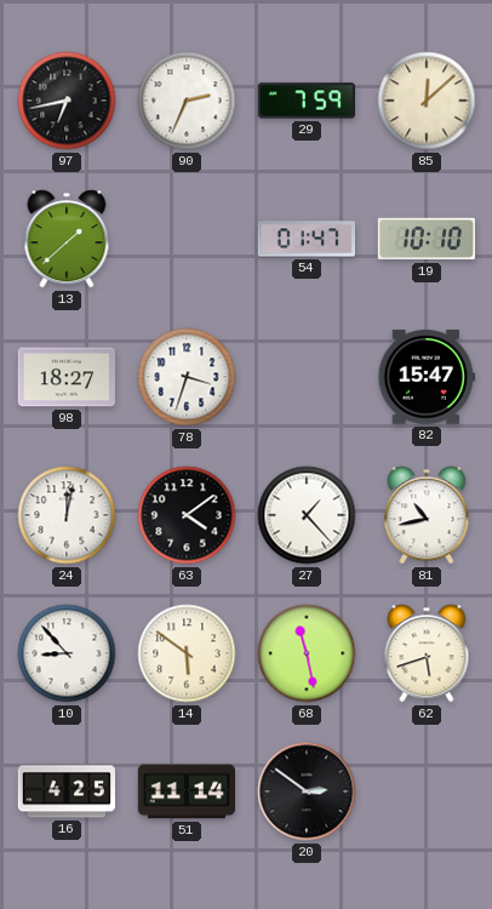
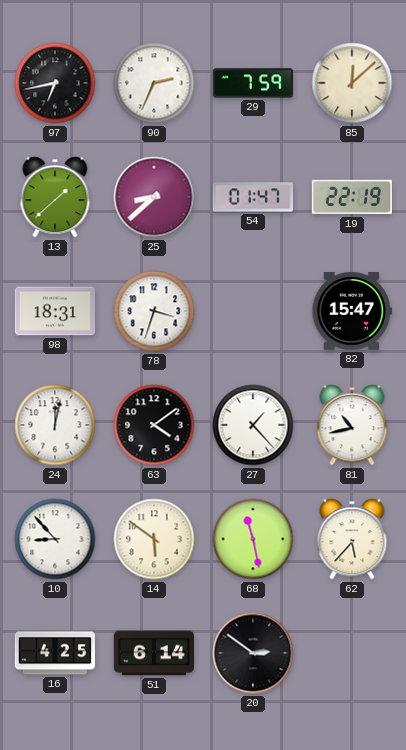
25: none -> 8:38 (154, 197)
19: 10:10 -> 22:19 (351, 197)
98: 18:27 -> 18:31 (54, 311)
62: 5:42 -> 5:37 (352, 539)
51: 11:14 -> 6:14 (153, 653)
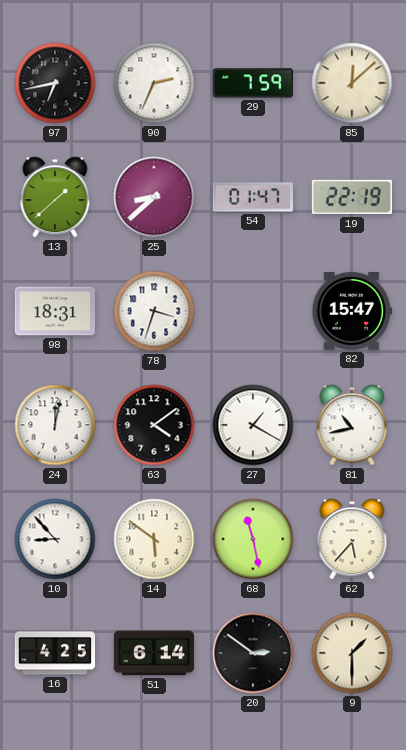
27: 1:23 -> 1:20 (253, 425)
9: none -> 1:30 (352, 653)
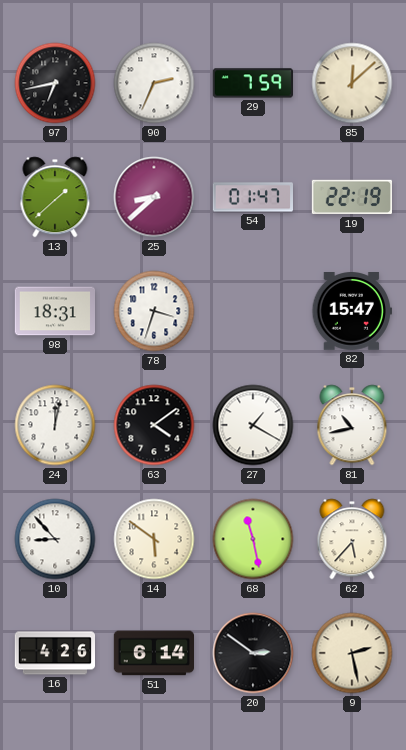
16: 4:25 -> 4:26 (54, 653)
9: 1:30 -> 2:28 (352, 653)
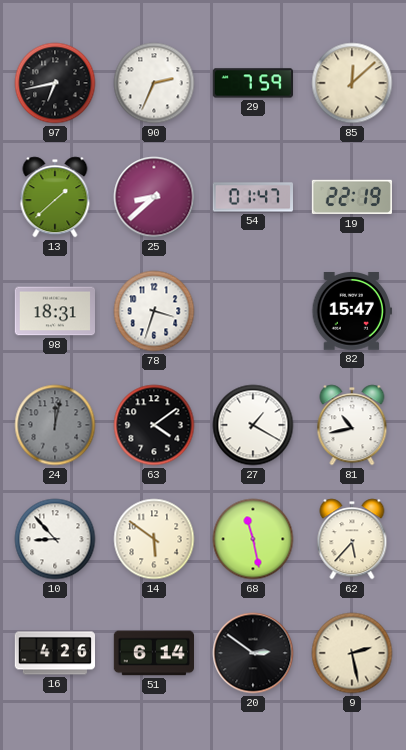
24 dial: white -> grey (55, 425)
